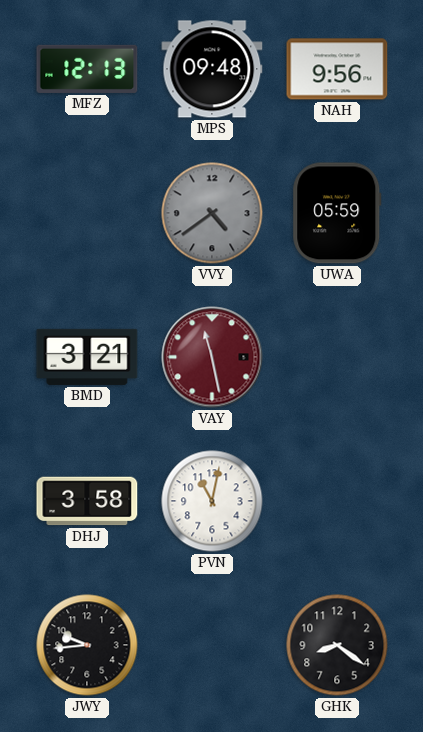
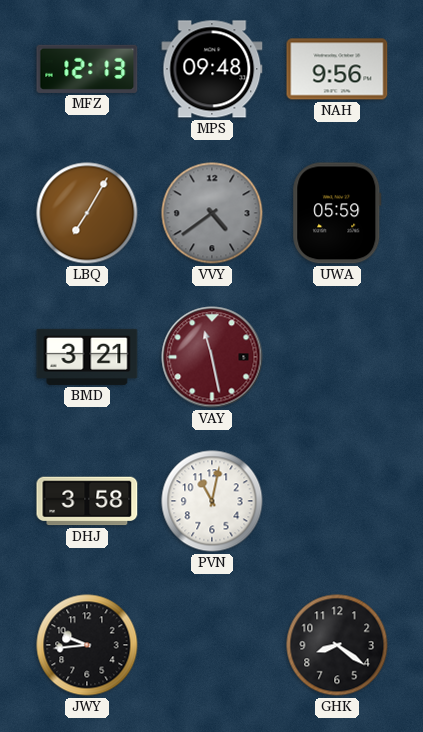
LBQ: none -> 7:05 (87, 213)
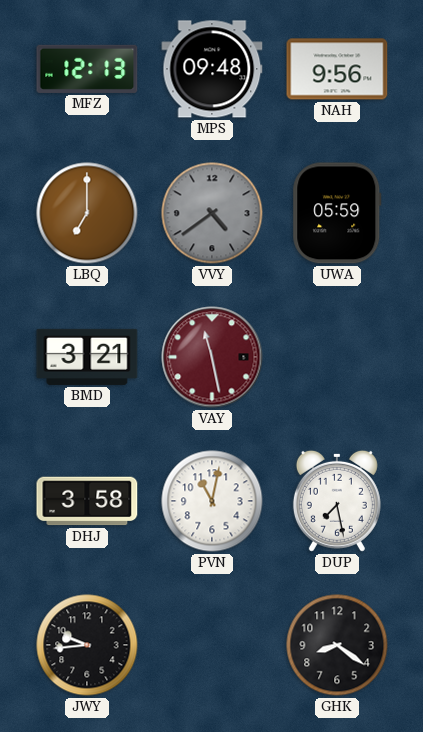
LBQ: 7:05 -> 7:00 (87, 213)
DUP: none -> 7:28 (337, 501)
